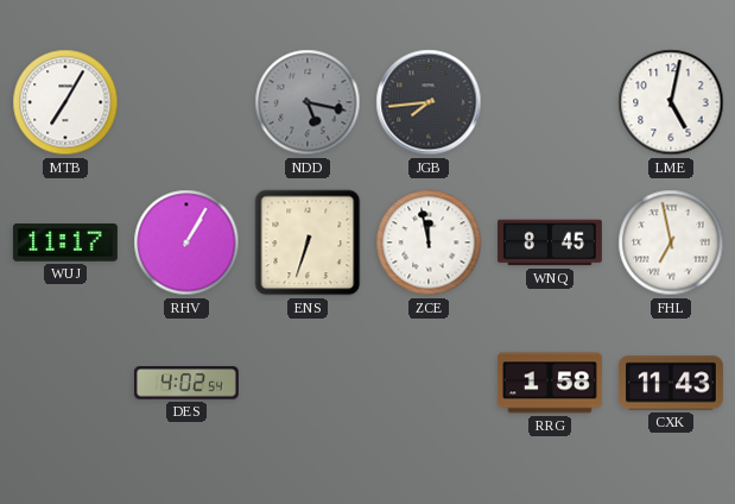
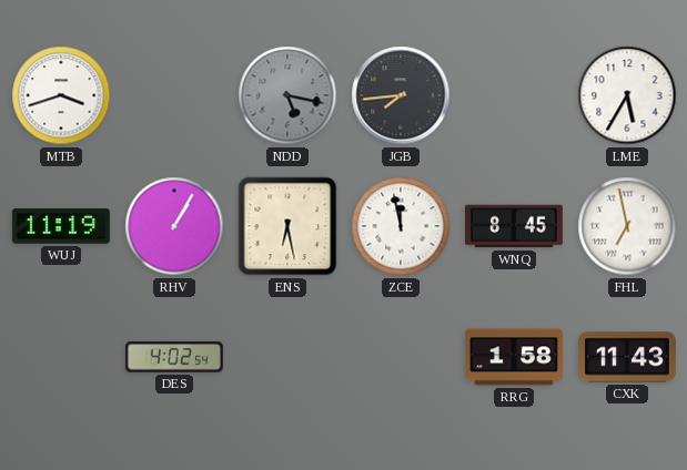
MTB: 7:05 -> 3:42 (61, 95)
LME: 5:02 -> 5:35 (627, 95)
WUJ: 11:17 -> 11:19 (61, 226)
ENS: 6:33 -> 6:28 (287, 226)
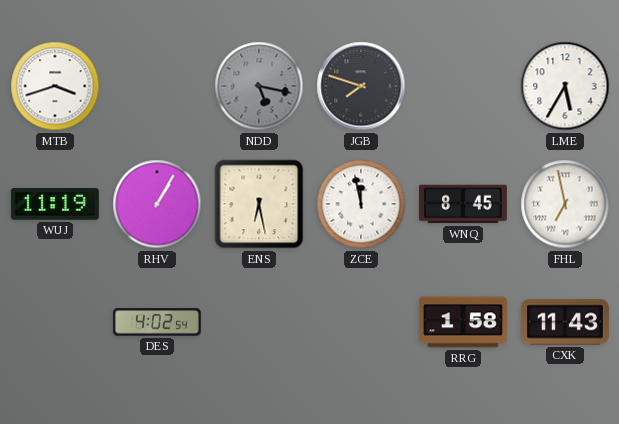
JGB: 7:44 -> 7:48 (361, 86)
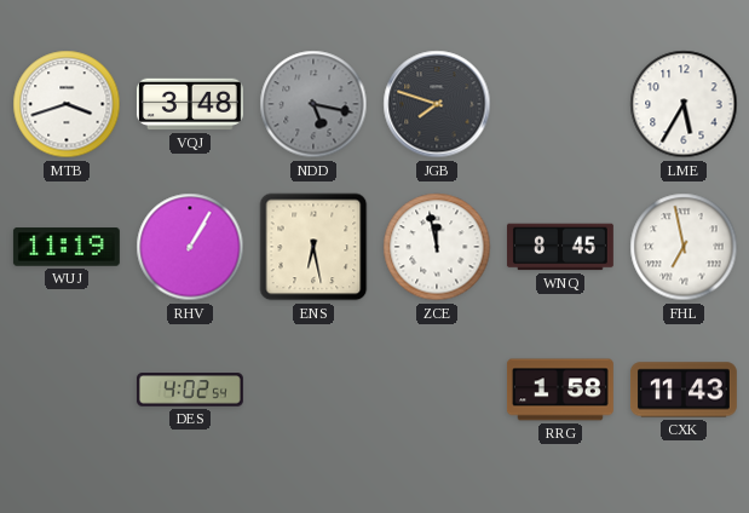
VQJ: none -> 3:48 (190, 104)
